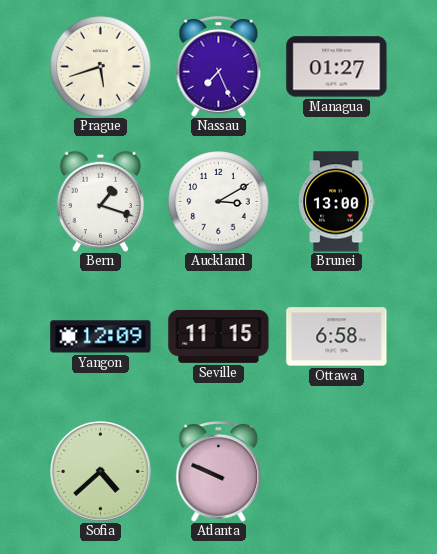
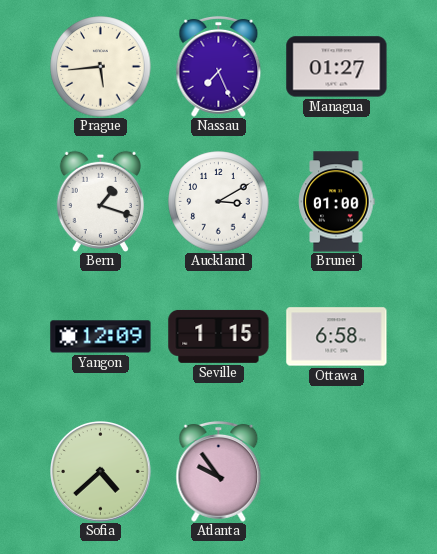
Prague: 5:42 -> 5:44 (101, 67)
Brunei: 13:00 -> 01:00 (337, 202)
Seville: 11:15 -> 1:15 (219, 336)
Atlanta: 9:49 -> 9:54 (219, 471)
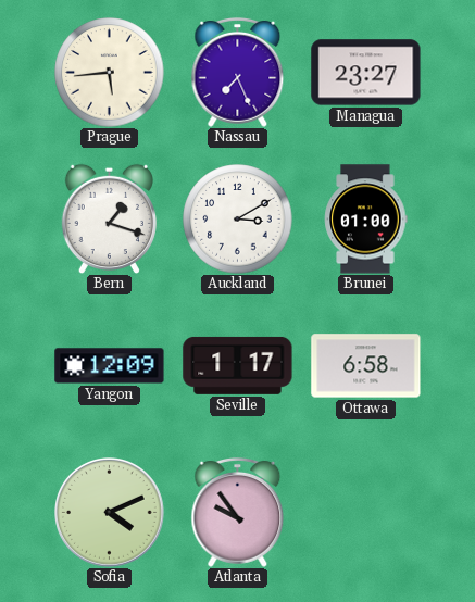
Managua: 01:27 -> 23:27 (366, 73)
Seville: 1:15 -> 1:17 (238, 365)
Sofia: 4:38 -> 4:11 (110, 513)
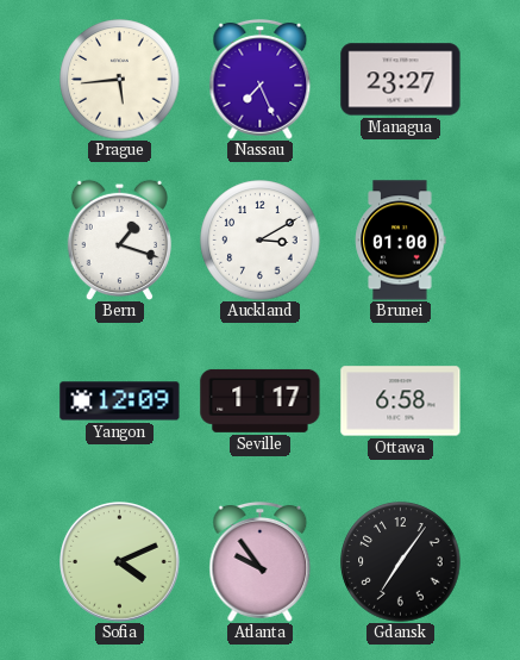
Gdansk: none -> 7:06 (401, 562)
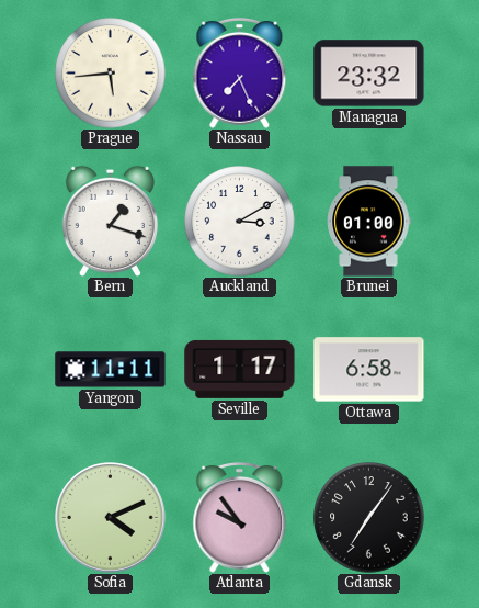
Managua: 23:27 -> 23:32 (369, 74)
Yangon: 12:09 -> 11:11 (111, 370)
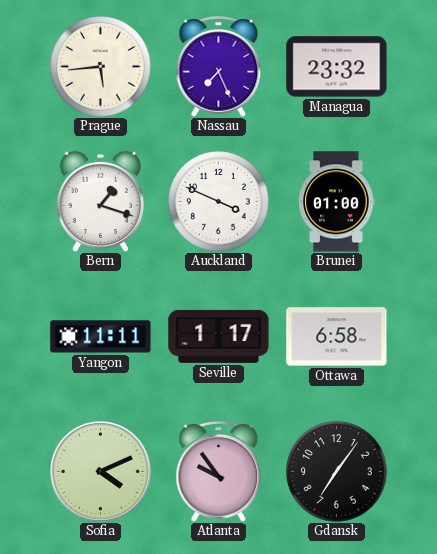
Auckland: 3:10 -> 3:49 (219, 202)
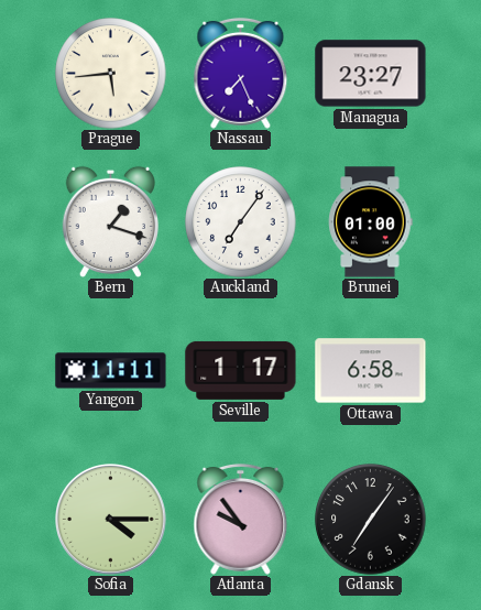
Managua: 23:32 -> 23:27 (371, 74)
Auckland: 3:49 -> 7:06 (241, 222)
Sofia: 4:11 -> 4:15 (111, 520)
